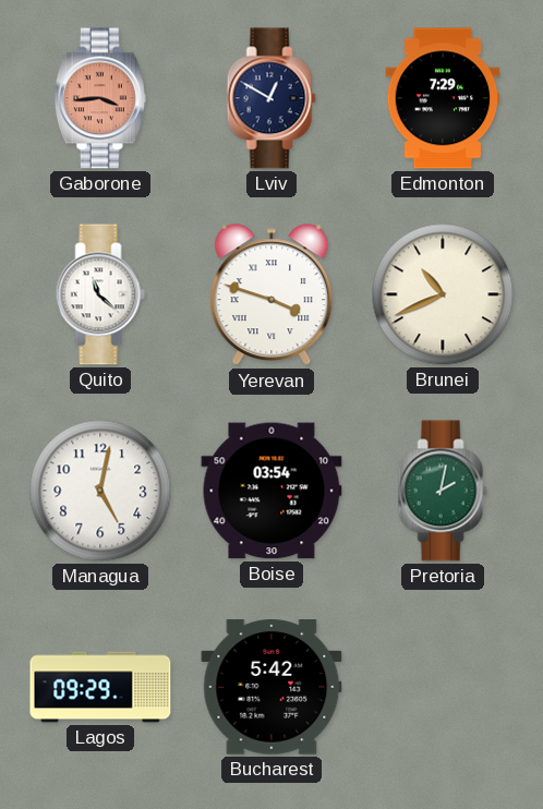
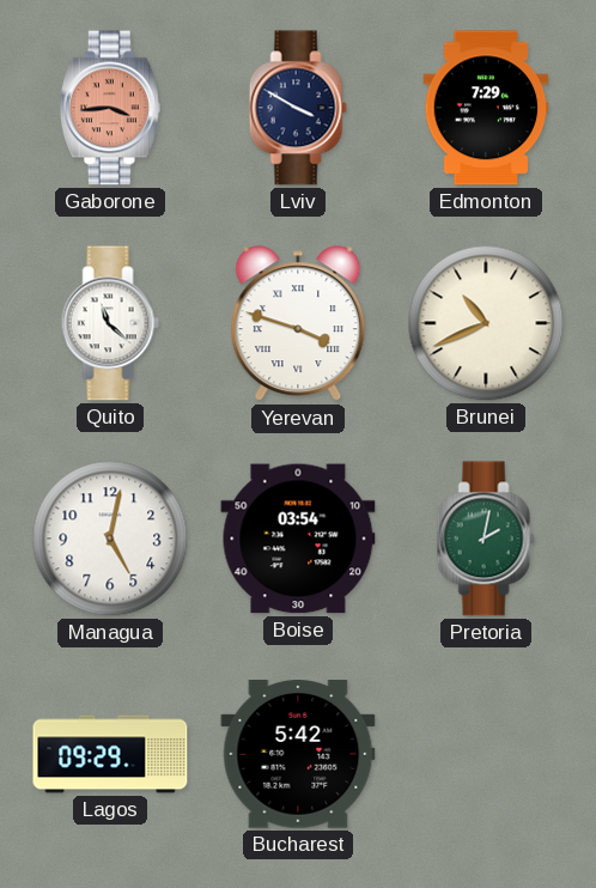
Lviv: 12:50 -> 3:50 (298, 108)
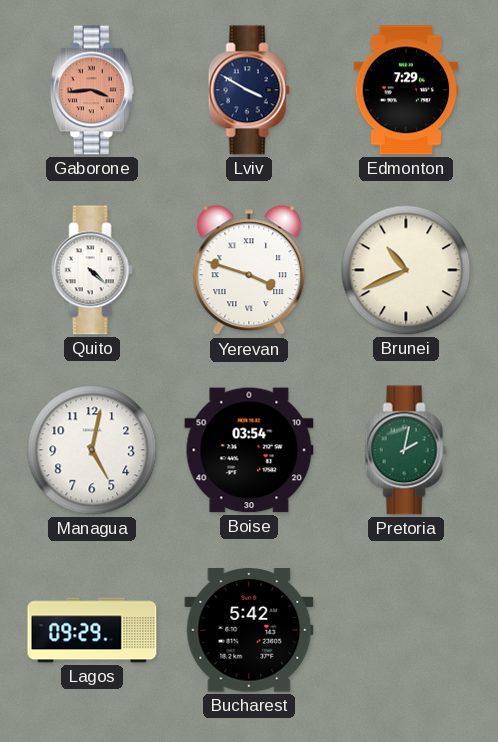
Quito: 11:22 -> 4:22 (92, 270)
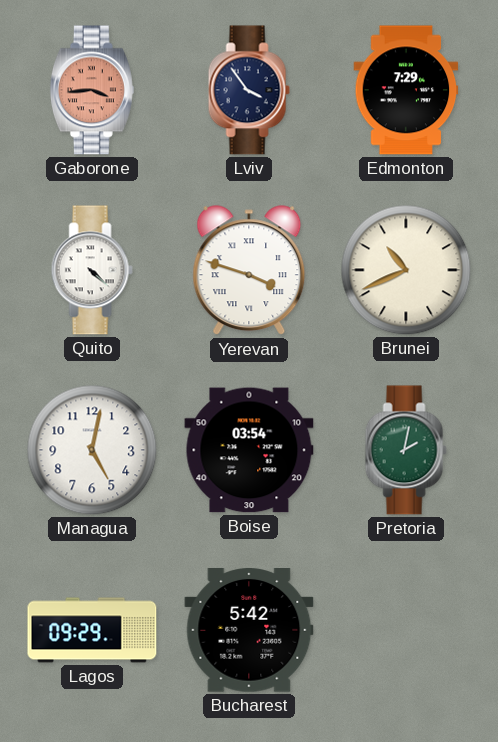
Lviv: 3:50 -> 3:54 (249, 90)
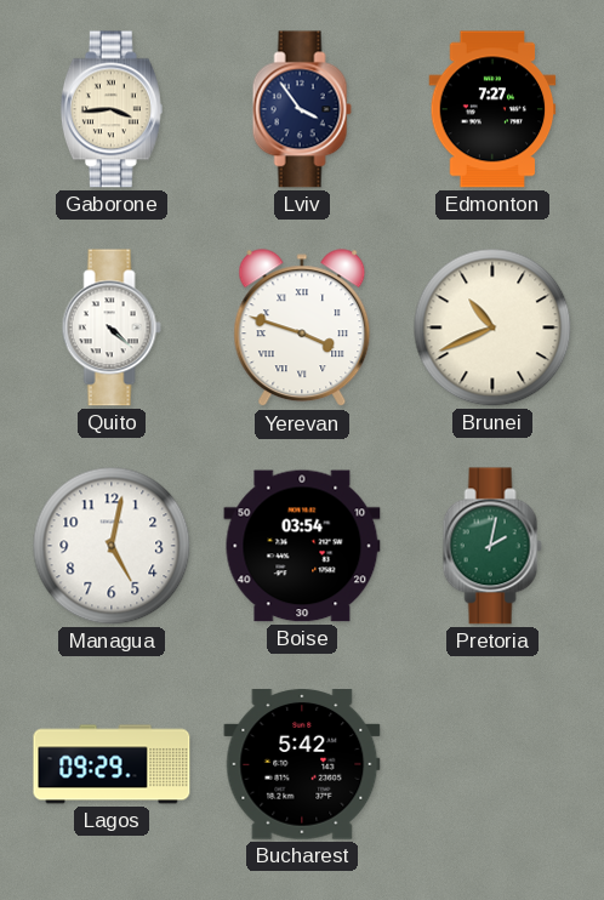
Gaborone dial: salmon -> cream (112, 109)
Edmonton: 7:29 -> 7:27 (492, 109)
